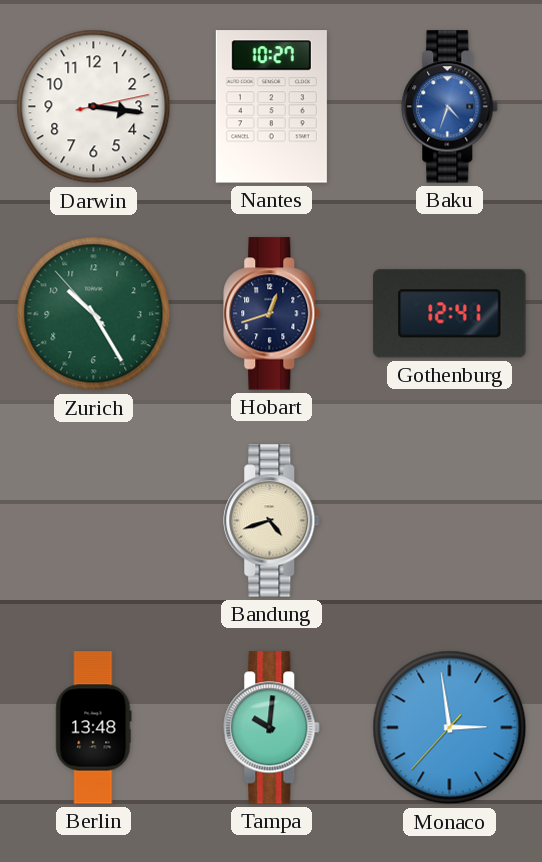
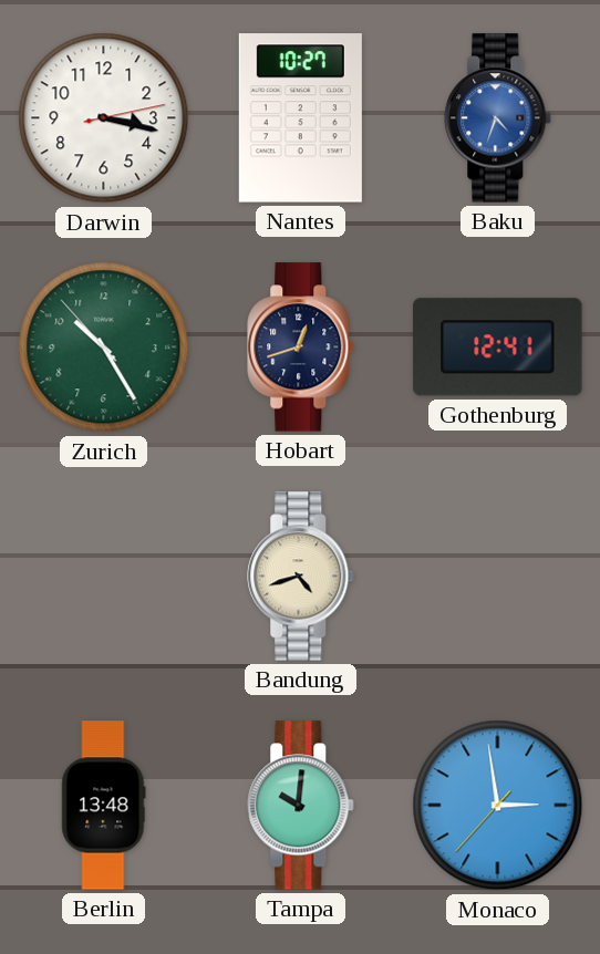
Darwin: 3:16 -> 3:17 (104, 118)
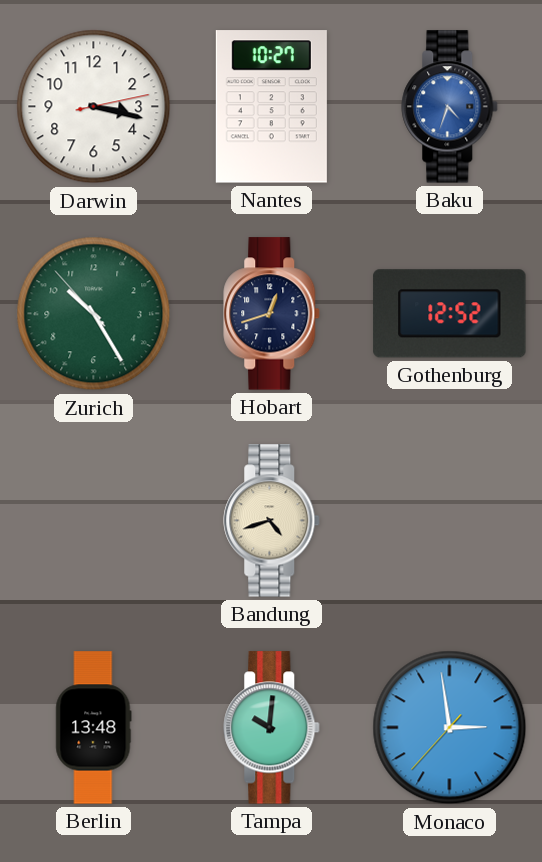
Gothenburg: 12:41 -> 12:52 (450, 314)
